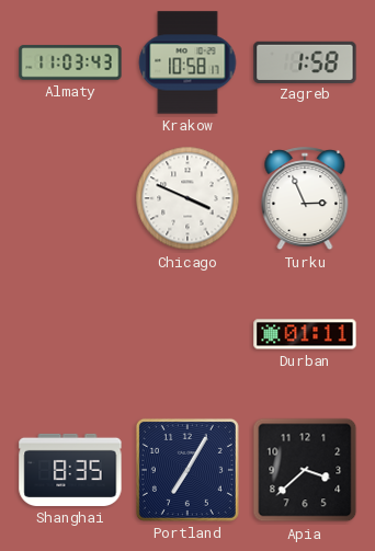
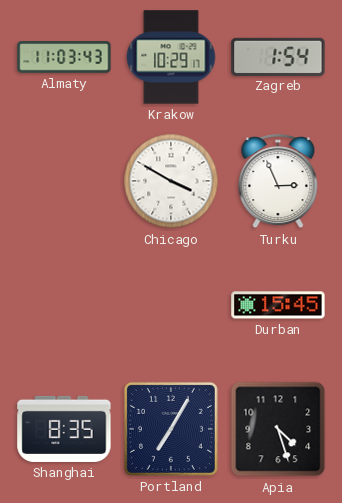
Krakow: 10:58 -> 10:29 (171, 57)
Zagreb: 1:58 -> 1:54 (278, 56)
Chicago: 3:49 -> 3:50 (171, 181)
Durban: 01:11 -> 15:45 (278, 305)
Apia: 3:38 -> 4:27 (278, 429)
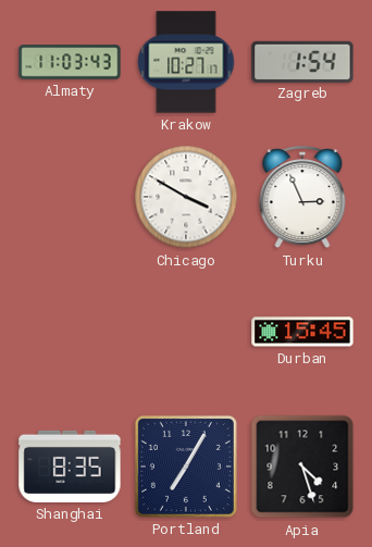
Krakow: 10:29 -> 10:27 (186, 62)
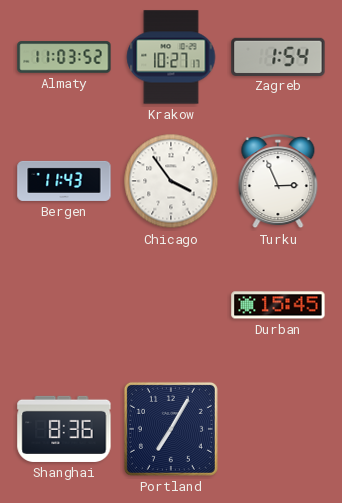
Almaty: 11:03:43 -> 11:03:52 (64, 57)
Bergen: none -> 11:43 (64, 181)
Chicago: 3:50 -> 3:54 (171, 181)
Shanghai: 8:35 -> 8:36 (64, 429)
Apia: 4:27 -> none (302, 467)
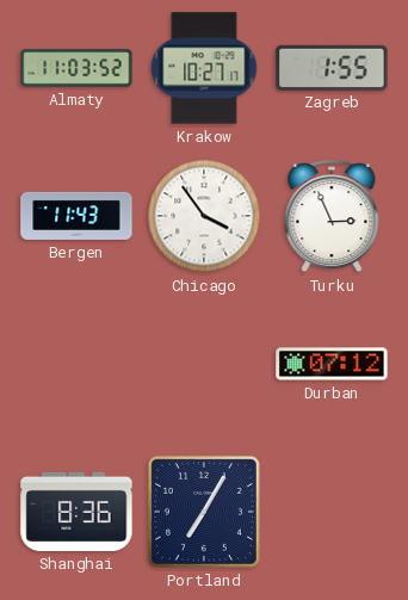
Zagreb: 1:54 -> 1:55 (332, 67)
Durban: 15:45 -> 07:12 (332, 364)
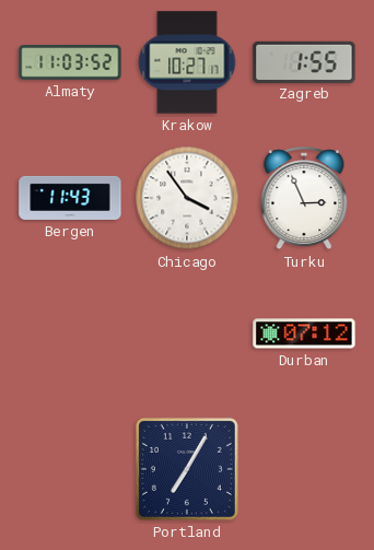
Shanghai: 8:36 -> none (76, 512)
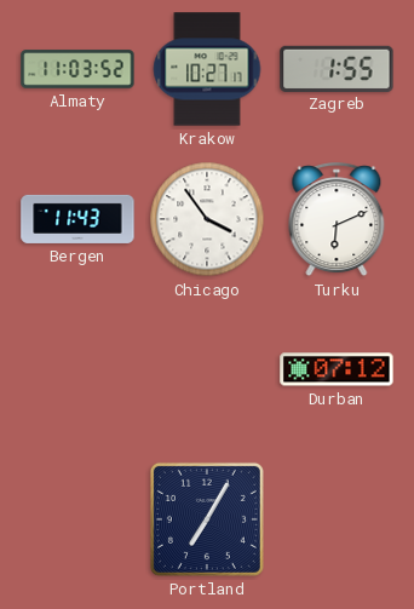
Turku: 2:56 -> 6:11 (337, 220)
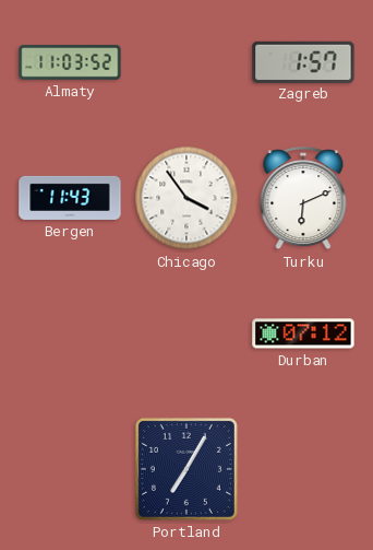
Krakow: 10:27 -> none (207, 69)
Zagreb: 1:55 -> 1:57 (303, 61)
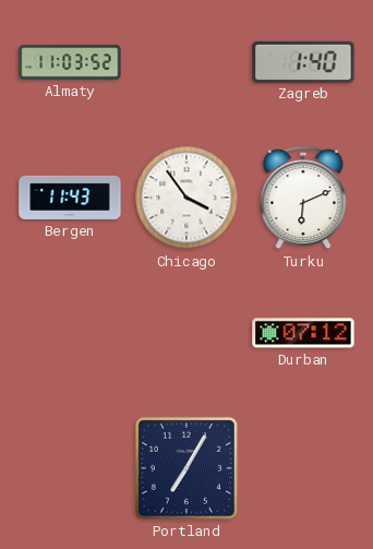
Zagreb: 1:57 -> 1:40 (303, 61)
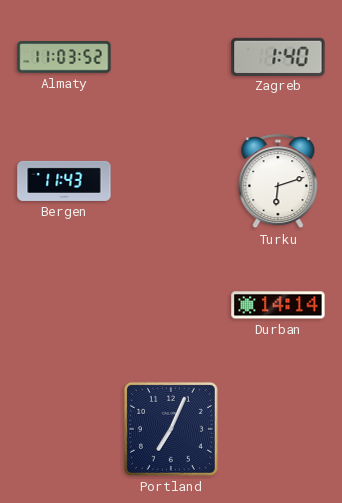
Chicago: 3:54 -> none (186, 198)
Turku: 6:11 -> 6:12 (278, 182)
Durban: 07:12 -> 14:14 (278, 305)
Portland: 7:05 -> 7:04 (171, 429)
